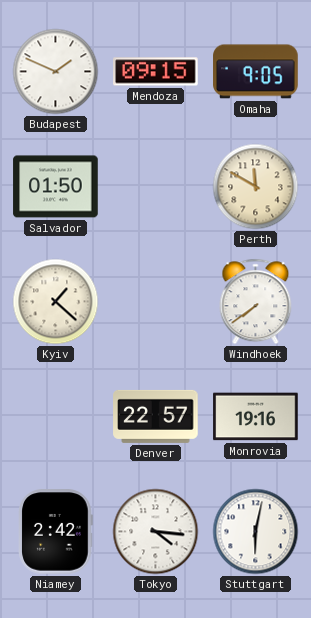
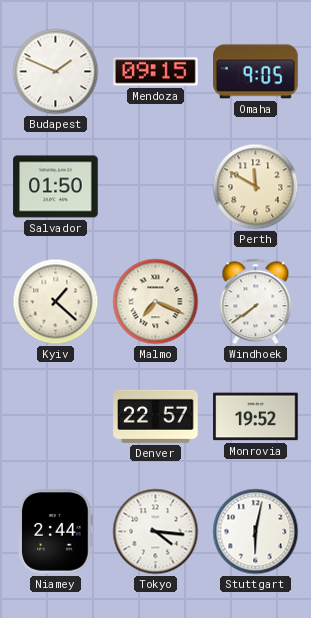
Malmo: none -> 7:19 (156, 302)
Monrovia: 19:16 -> 19:52 (256, 417)
Niamey: 2:42 -> 2:44 (56, 532)
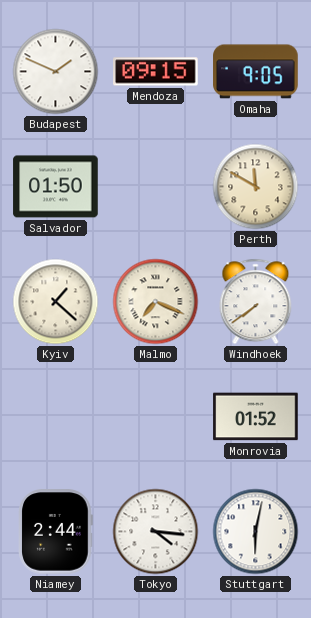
Denver: 22:57 -> none (156, 416)
Monrovia: 19:52 -> 01:52 (256, 417)
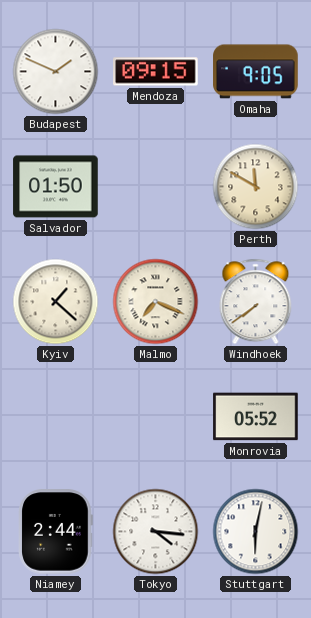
Monrovia: 01:52 -> 05:52 (256, 417)
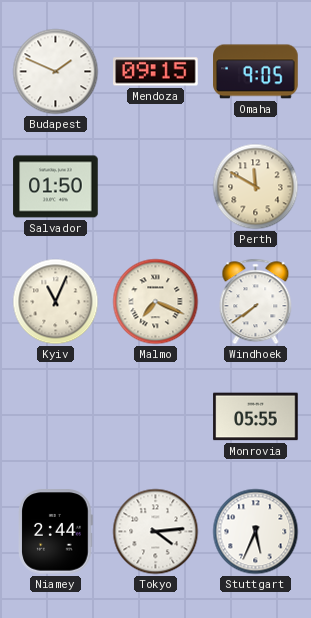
Kyiv: 1:22 -> 11:04 (56, 302)
Monrovia: 05:52 -> 05:55 (256, 417)
Tokyo: 4:16 -> 4:14 (156, 532)
Stuttgart: 6:02 -> 5:34 (256, 532)
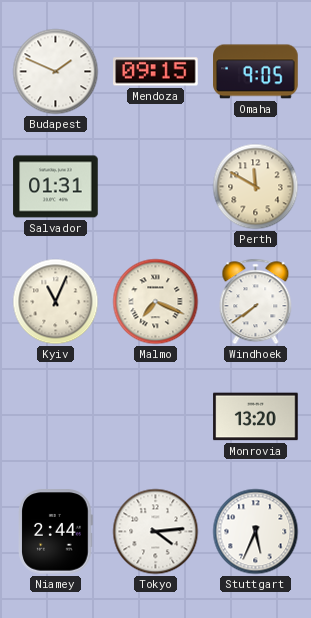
Salvador: 01:50 -> 01:31 (56, 187)
Monrovia: 05:55 -> 13:20 (256, 417)
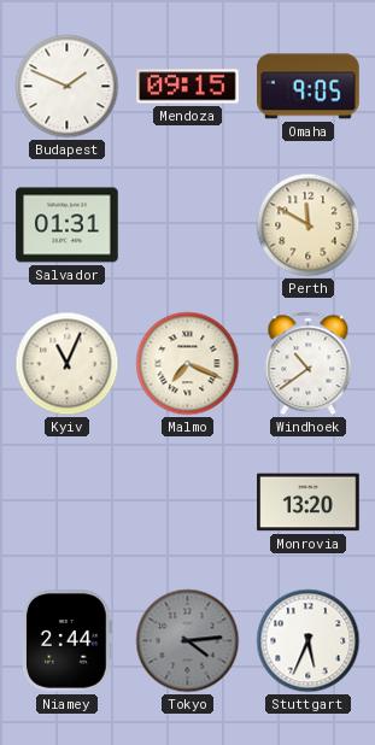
Windhoek: 7:39 -> 10:39 (309, 364)
Tokyo dial: white -> grey (188, 641)
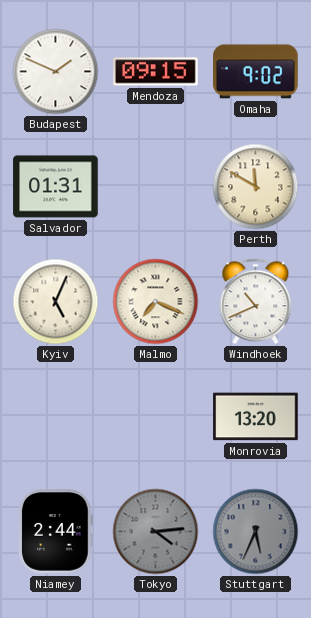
Omaha: 9:05 -> 9:02 (256, 72)
Kyiv: 11:04 -> 5:04 (56, 302)
Windhoek: 10:39 -> 10:41 (256, 302)
Stuttgart dial: white -> grey (256, 532)
